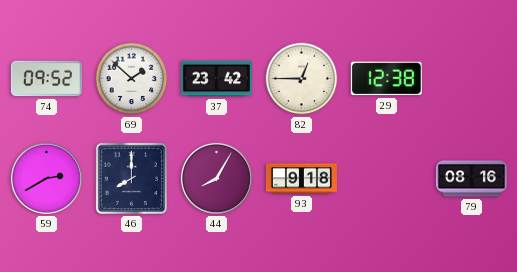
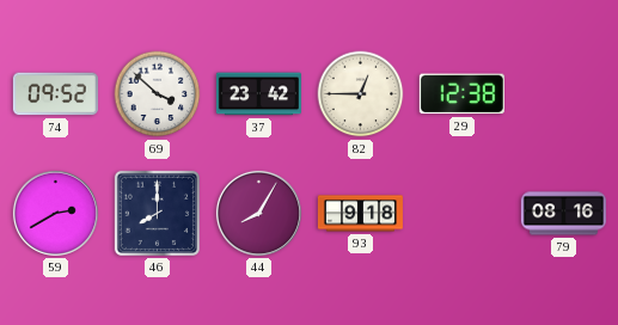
69: 1:52 -> 3:52 (158, 94)
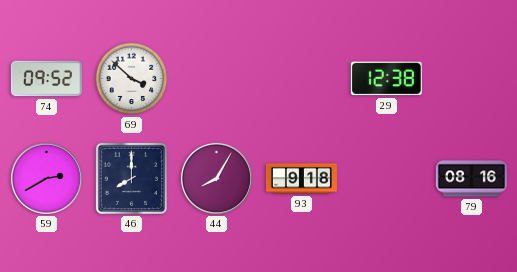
37: 23:42 -> none (258, 94)
82: 12:45 -> none (361, 94)
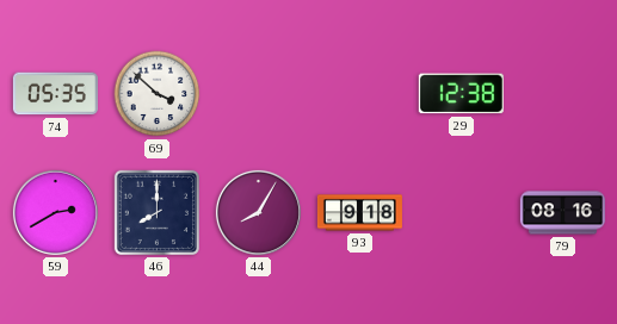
74: 09:52 -> 05:35 (55, 94)
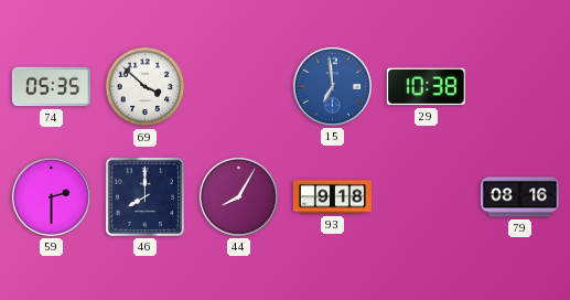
15: none -> 6:59 (332, 86)
29: 12:38 -> 10:38 (426, 87)
59: 2:40 -> 2:30 (51, 196)
